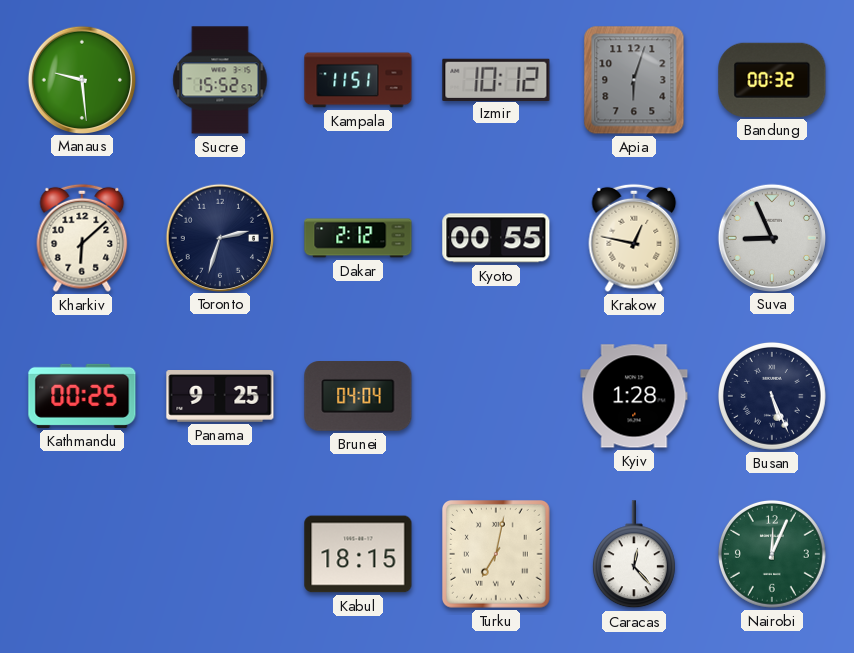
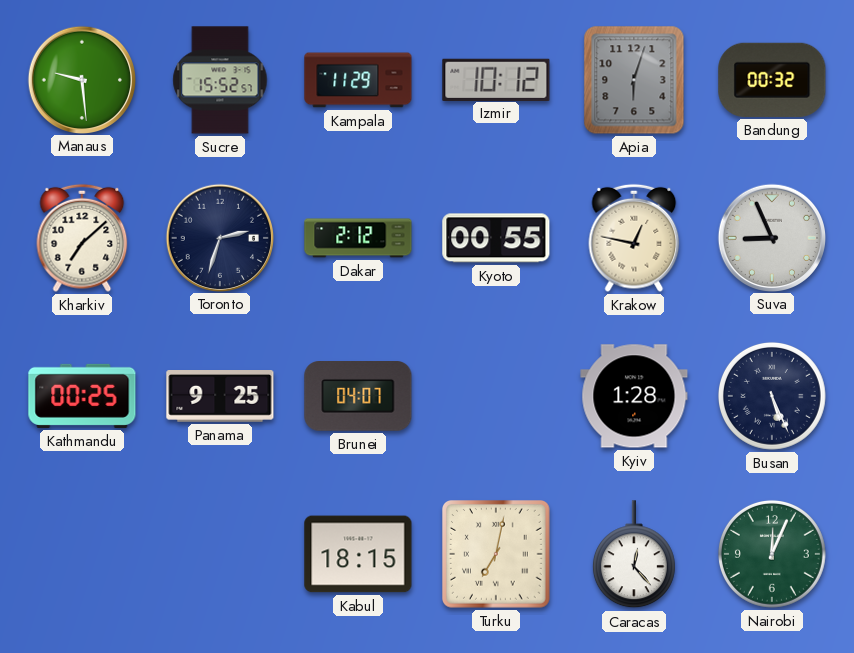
Kampala: 11:51 -> 11:29 (358, 80)
Kharkiv: 6:08 -> 7:08 (82, 238)
Brunei: 04:04 -> 04:07 (358, 397)
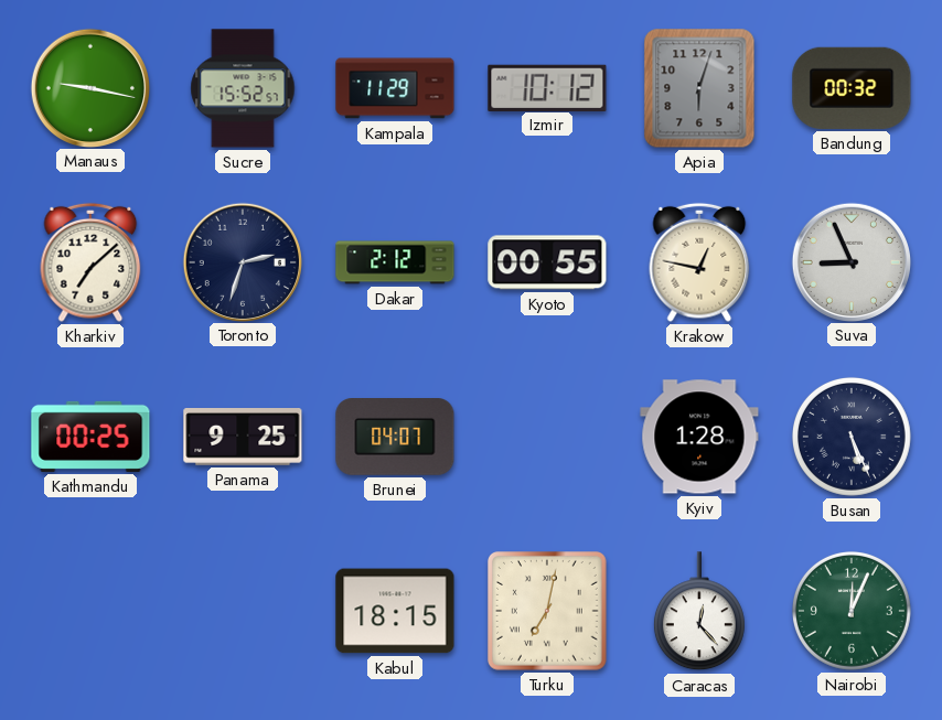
Manaus: 9:29 -> 9:17 (89, 87)
